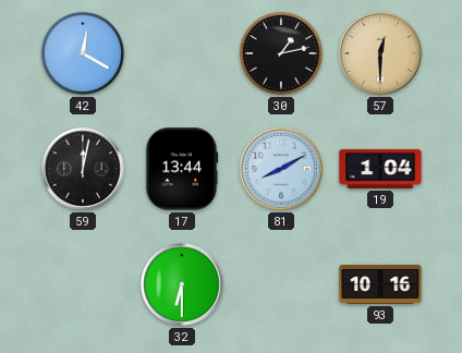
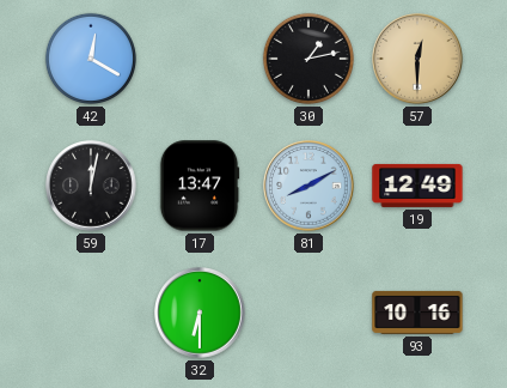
17: 13:44 -> 13:47 (200, 186)
19: 1:04 -> 12:49 (417, 186)
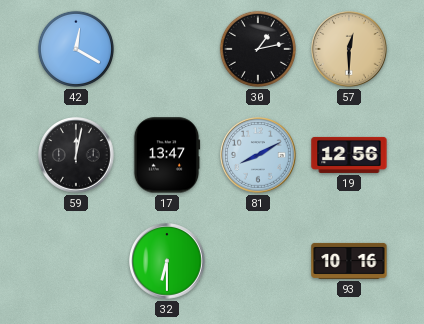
19: 12:49 -> 12:56 (349, 155)
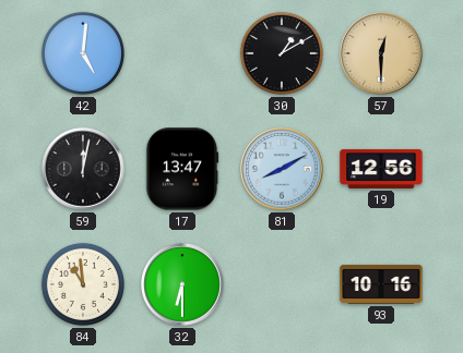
42: 12:20 -> 5:01 (83, 53)
30: 1:13 -> 1:10 (282, 53)
84: none -> 10:59 (83, 284)
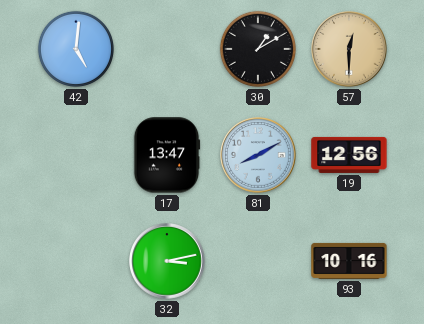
59: 12:02 -> none (83, 169)
84: 10:59 -> none (83, 284)
32: 6:30 -> 3:13 (167, 261)
